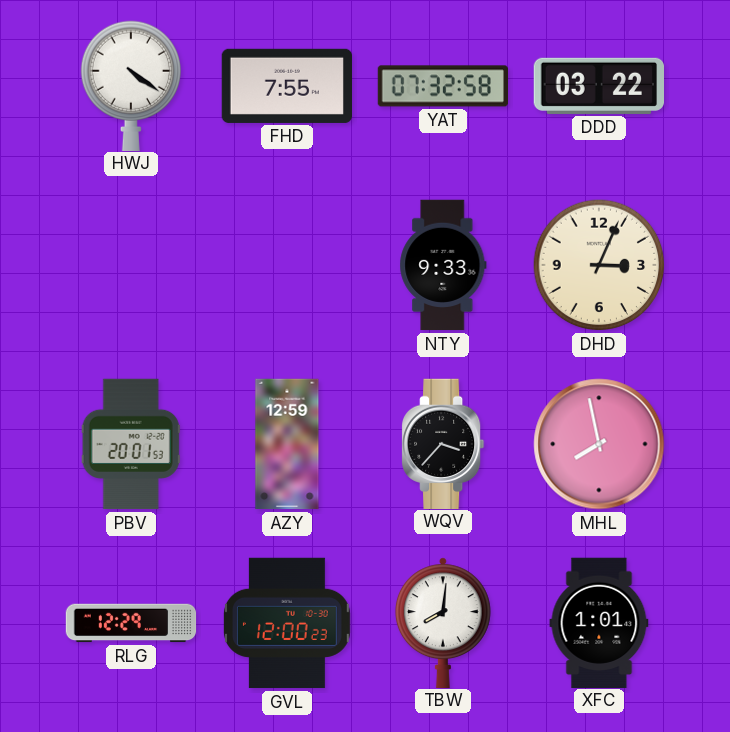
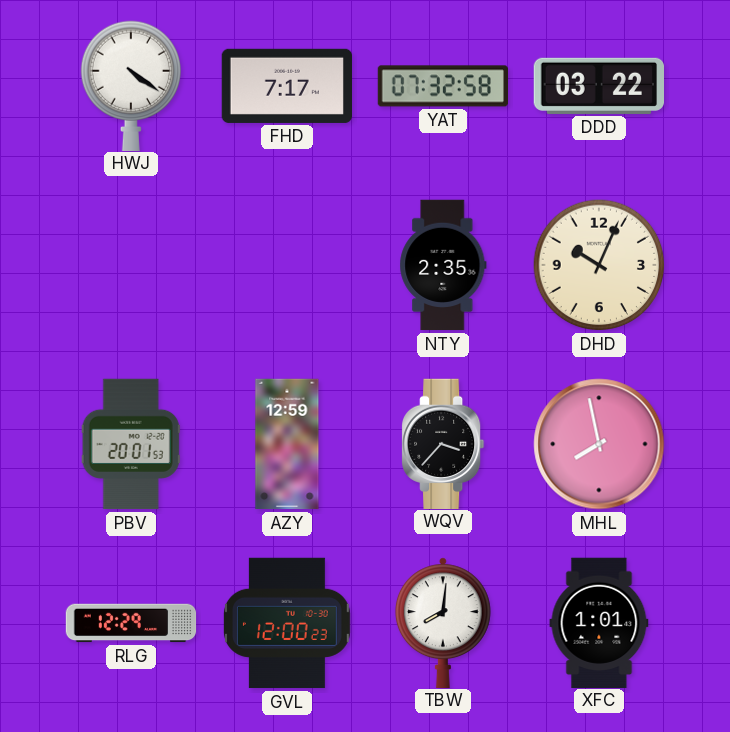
FHD: 7:55 -> 7:17 (286, 86)
NTY: 9:33 -> 2:35 (443, 265)
DHD: 3:04 -> 10:04 (599, 265)
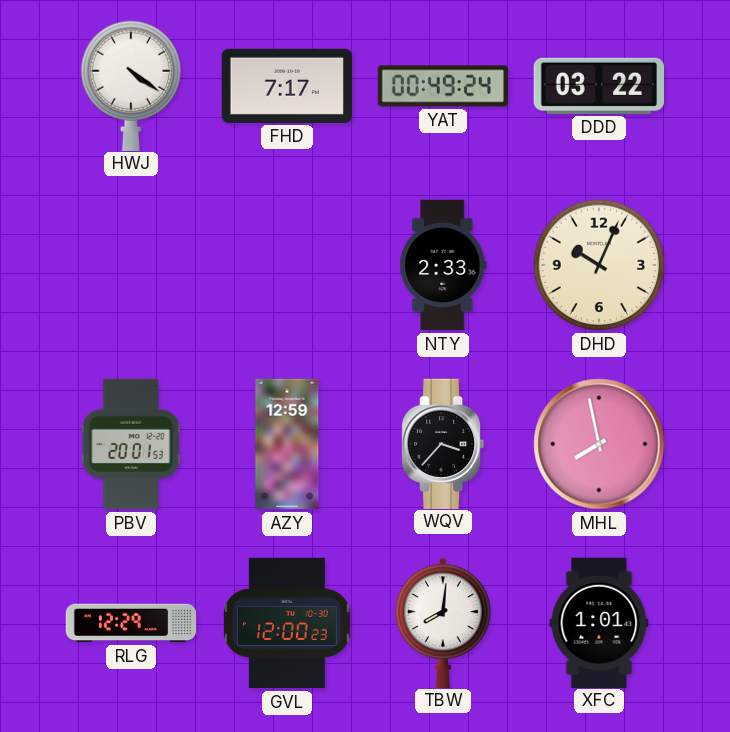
YAT: 07:32 -> 00:49 (442, 86)
NTY: 2:35 -> 2:33 (443, 265)
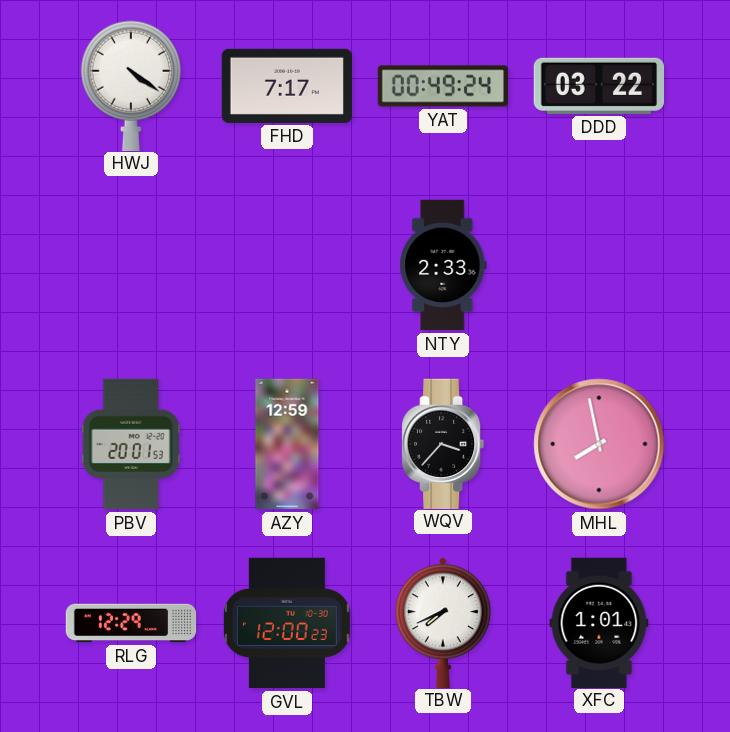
DHD: 10:04 -> none (599, 265)
TBW: 8:01 -> 7:41 (443, 622)
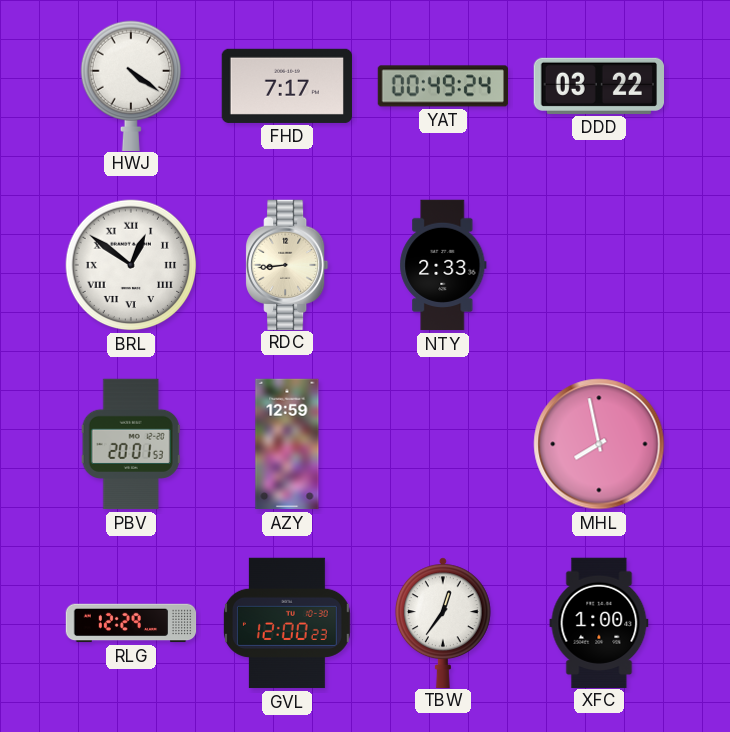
BRL: none -> 12:51 (131, 265)
RDC: none -> 8:44 (288, 264)
WQV: 3:37 -> none (444, 443)
TBW: 7:41 -> 12:36 (443, 622)
XFC: 1:01 -> 1:00 (599, 622)
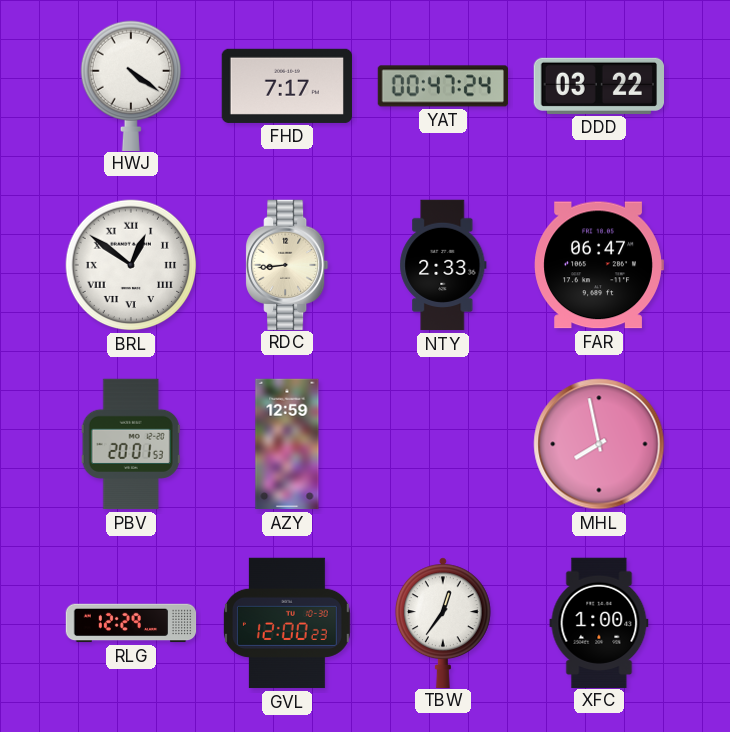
YAT: 00:49 -> 00:47 (442, 86)
FAR: none -> 06:47 (599, 265)
